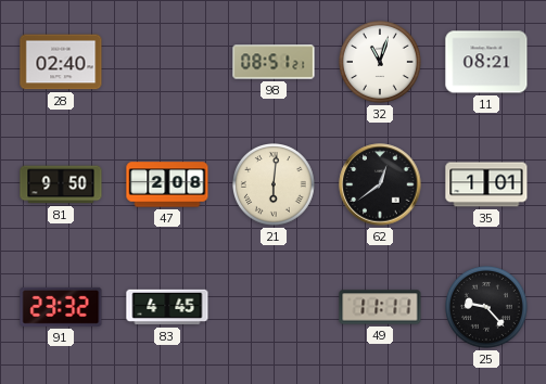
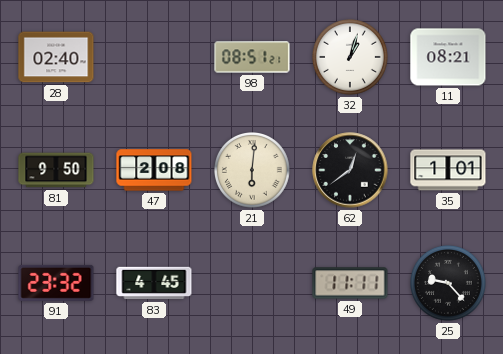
32: 11:03 -> 1:03 (351, 58)
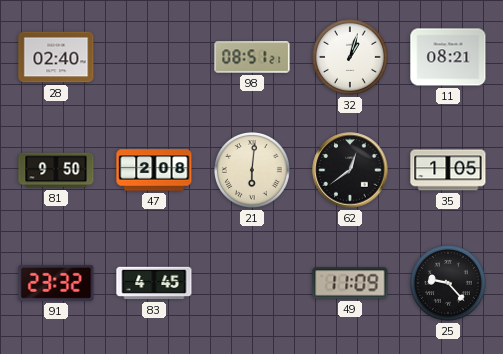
35: 1:01 -> 1:05 (448, 170)
49: 11:11 -> 11:09 (350, 283)
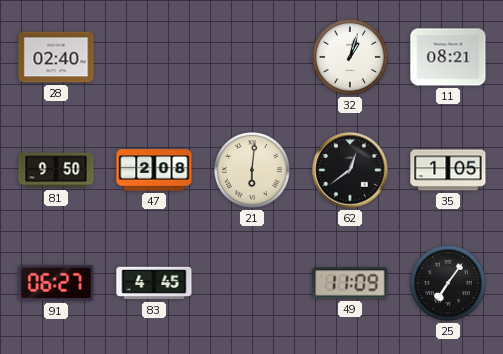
98: 08:51 -> none (252, 57)
91: 23:32 -> 06:27 (56, 283)
25: 9:23 -> 7:06 (449, 284)
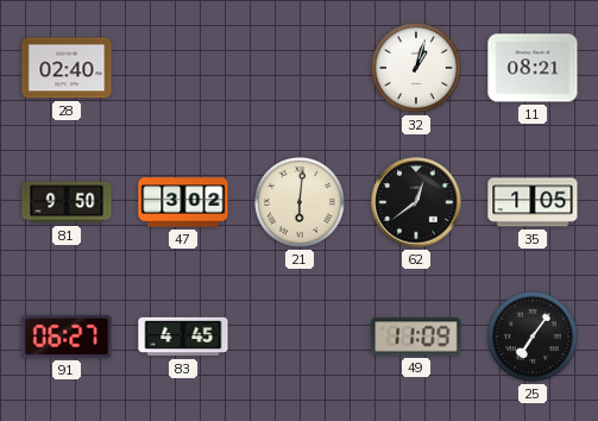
47: 2:08 -> 3:02 (183, 202)
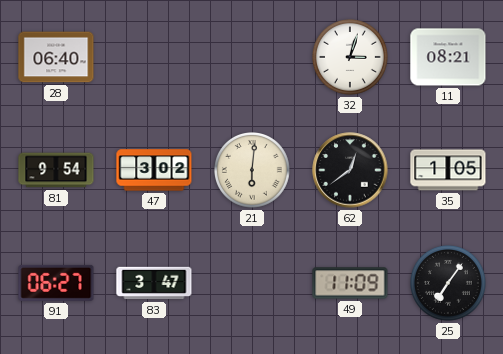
28: 02:40 -> 06:40 (56, 57)
32: 1:03 -> 3:03 (351, 58)
81: 9:50 -> 9:54 (56, 170)
83: 4:45 -> 3:47 (154, 283)
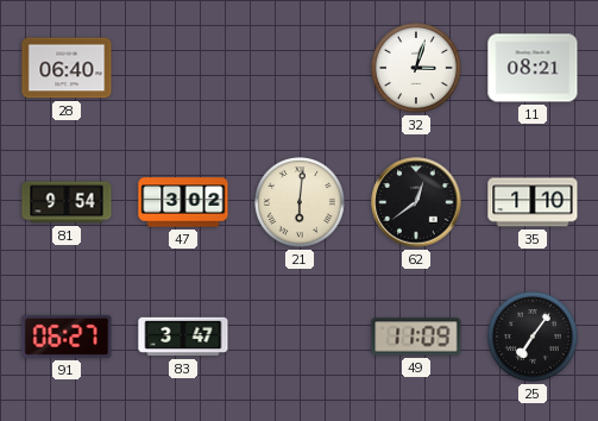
35: 1:05 -> 1:10 (533, 202)
